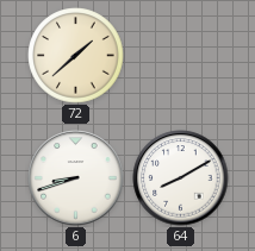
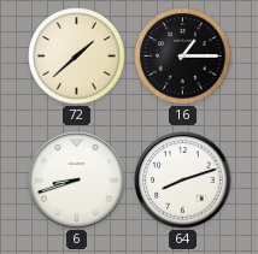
16: none -> 1:15 (183, 57)
64: 8:10 -> 8:12 (183, 181)
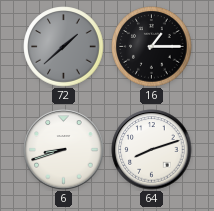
72 dial: cream -> grey (64, 47)
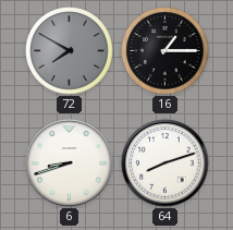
72: 1:38 -> 7:50 (70, 51)
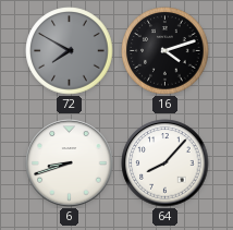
16: 1:15 -> 4:12 (165, 51)
64: 8:12 -> 8:07 (165, 164)
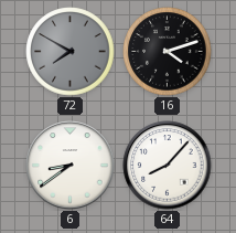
6: 8:42 -> 8:39 (71, 166)
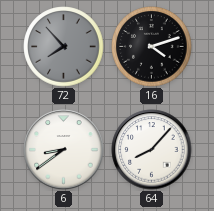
72: 7:50 -> 7:53 (64, 47)
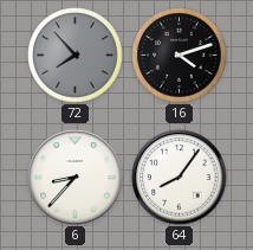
6: 8:39 -> 8:37 (76, 178)
64: 8:07 -> 8:06 (180, 178)
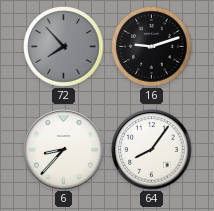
16: 4:12 -> 9:12 (152, 47)
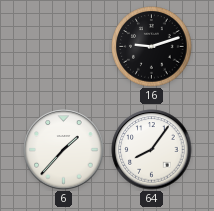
72: 7:53 -> none (64, 47)
6: 8:37 -> 1:37 (64, 150)
